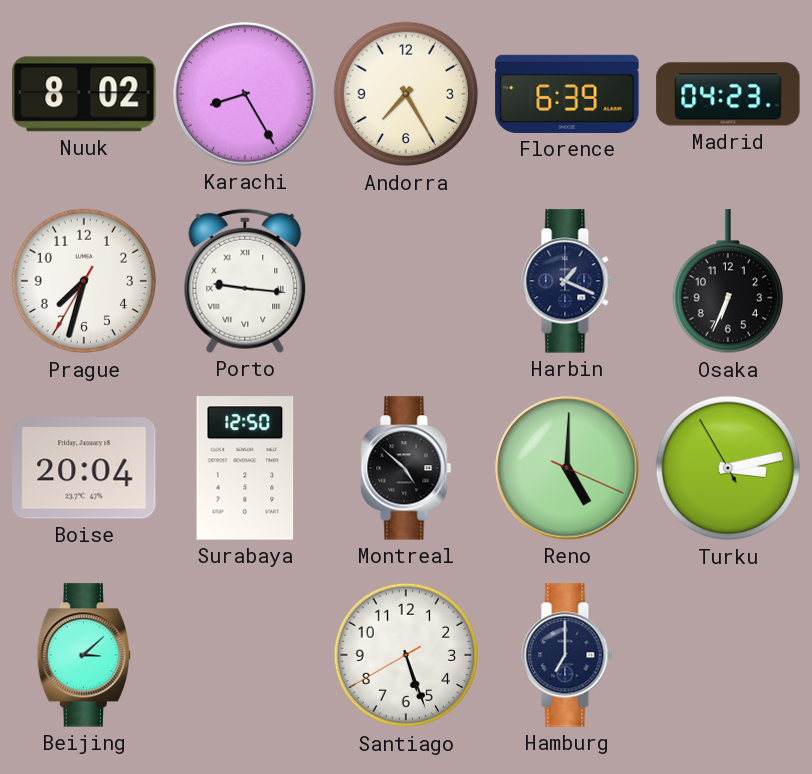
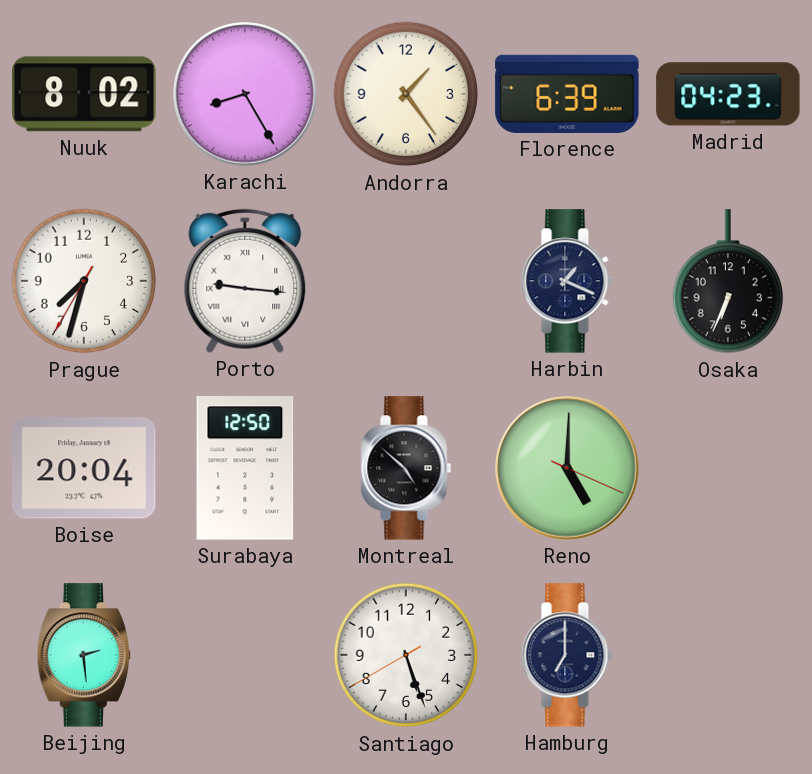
Andorra: 7:25 -> 1:24 (406, 94)
Turku: 3:12 -> none (728, 468)
Beijing: 3:08 -> 2:29 (84, 655)
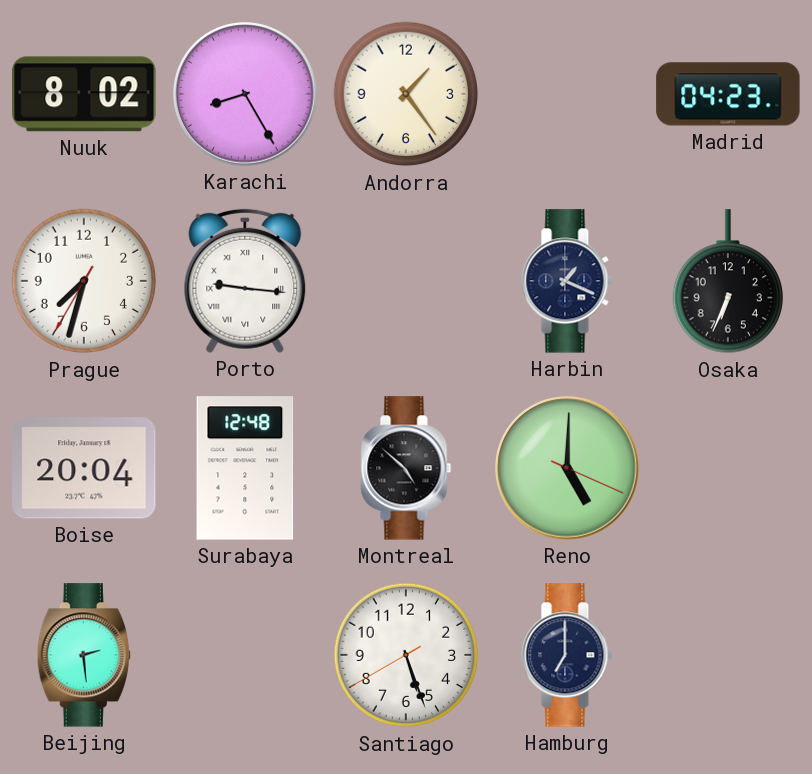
Florence: 6:39 -> none (567, 94)
Surabaya: 12:50 -> 12:48 (245, 468)
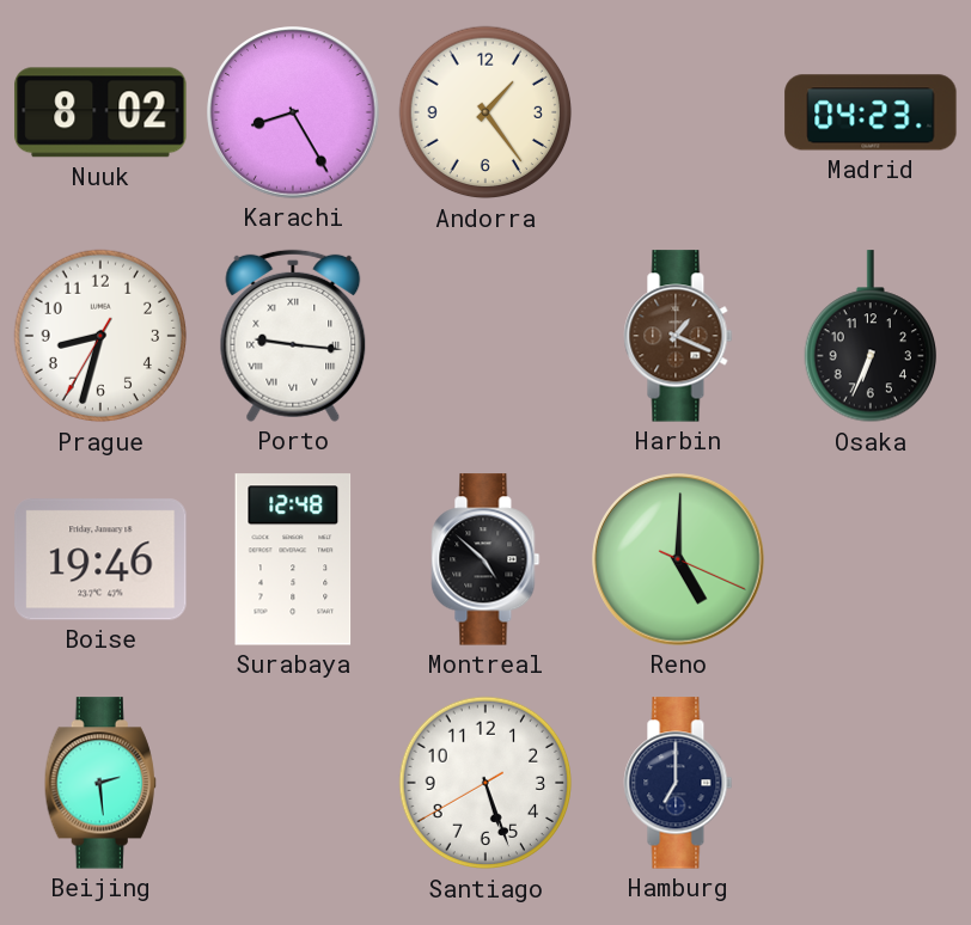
Prague: 7:32 -> 8:32 (100, 336)
Harbin dial: navy -> brown (678, 336)
Boise: 20:04 -> 19:46 (100, 559)
